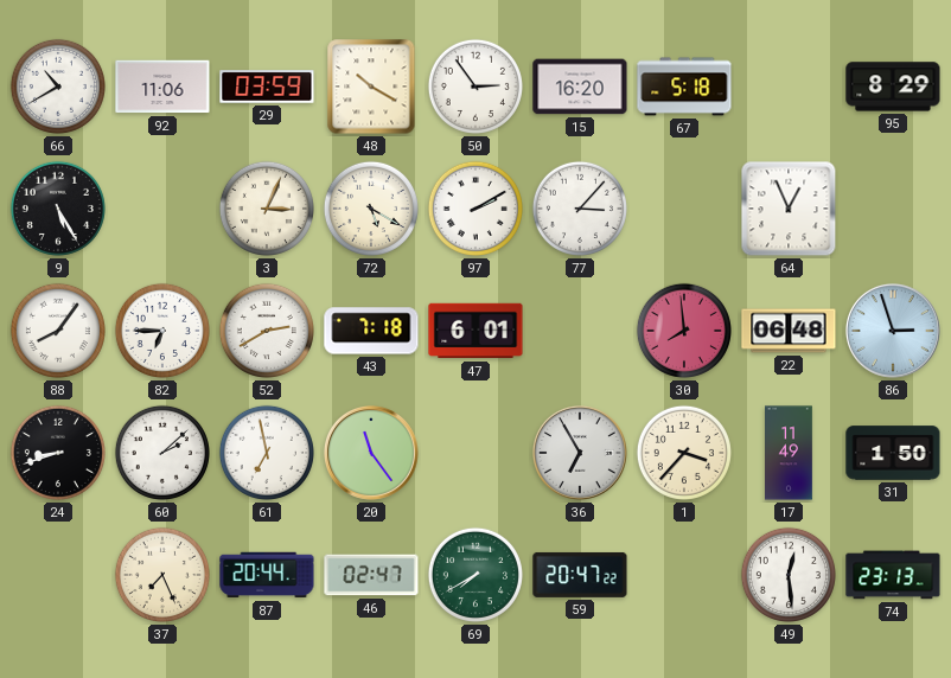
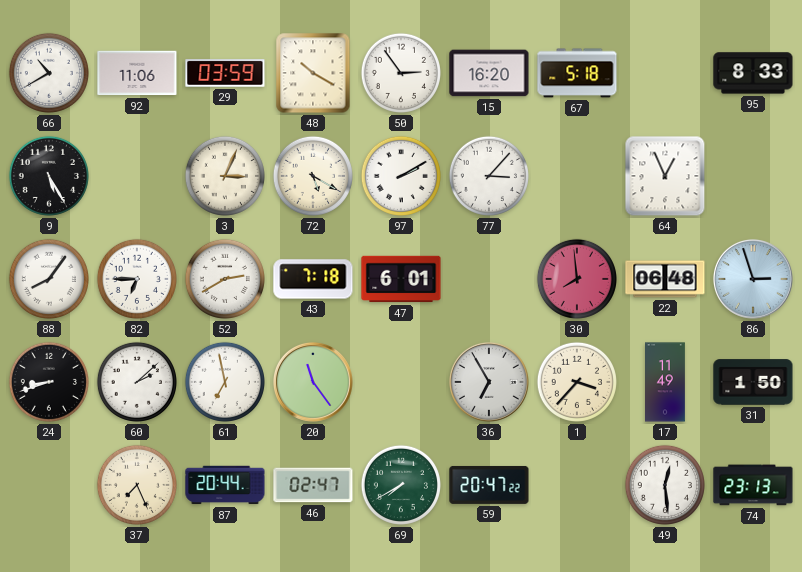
95: 8:29 -> 8:33 (753, 73)
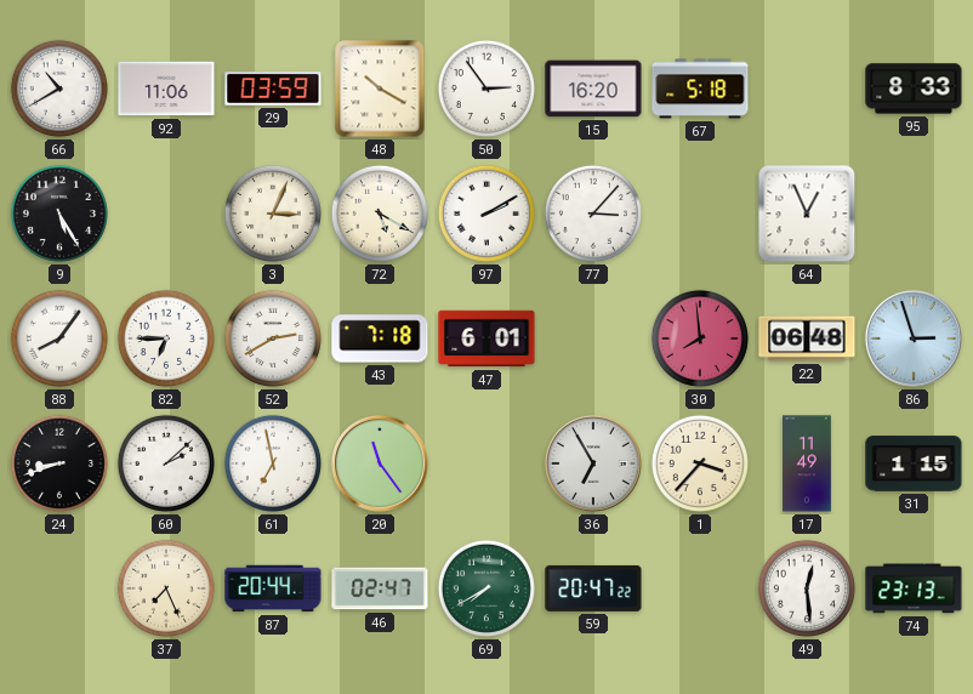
31: 1:50 -> 1:15 (914, 463)
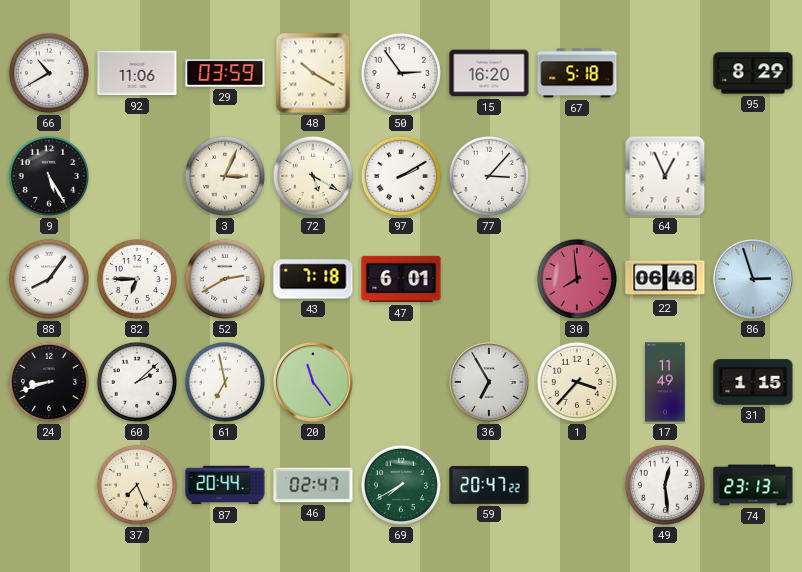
95: 8:33 -> 8:29 (753, 73)
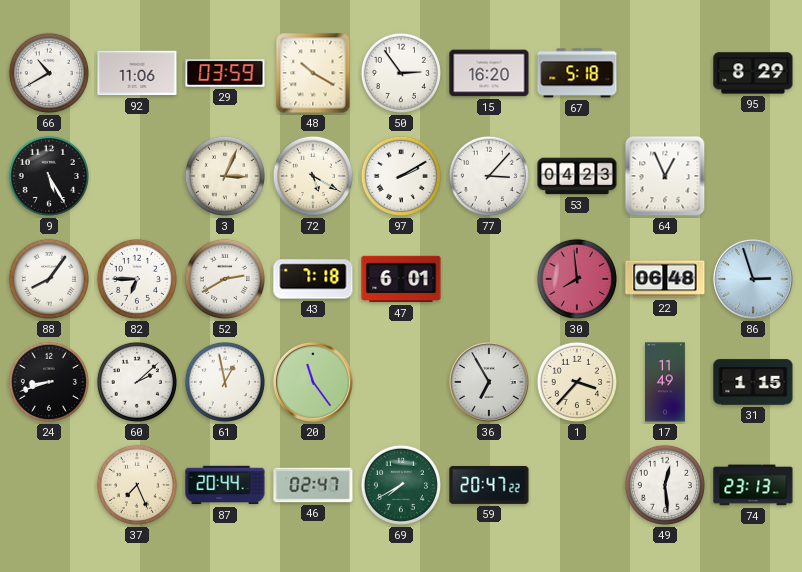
53: none -> 04:23 (577, 176)
61: 6:58 -> 12:58 (225, 382)
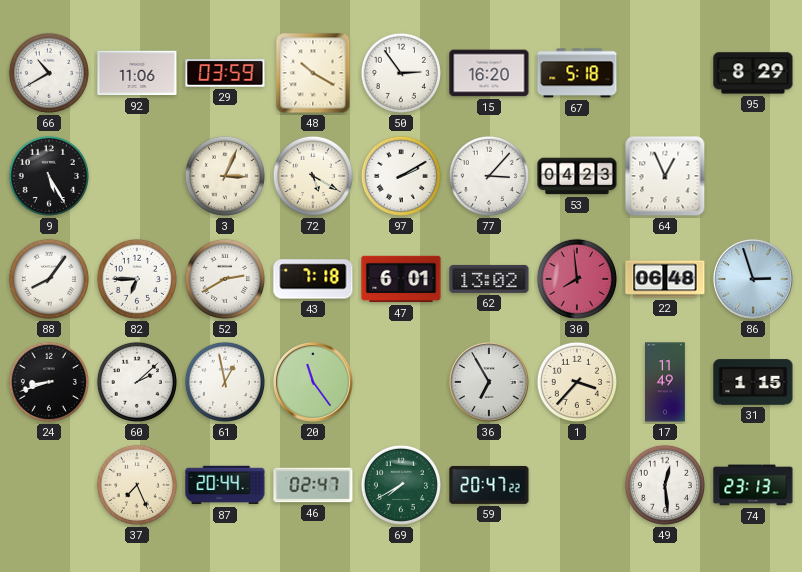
62: none -> 13:02 (489, 279)
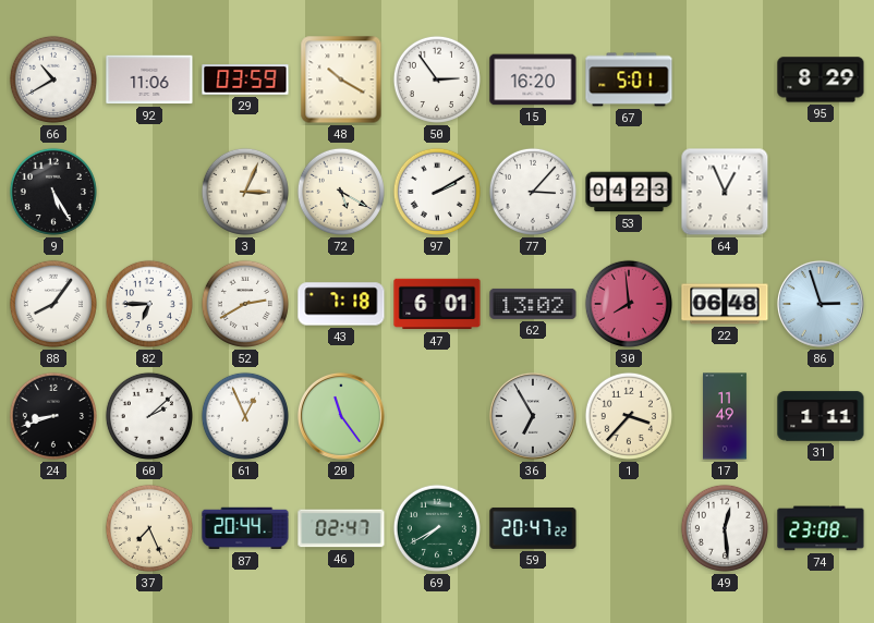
67: 5:18 -> 5:01 (629, 80)
61: 12:58 -> 12:56 (245, 416)
31: 1:15 -> 1:11 (821, 416)
74: 23:13 -> 23:08 (821, 528)
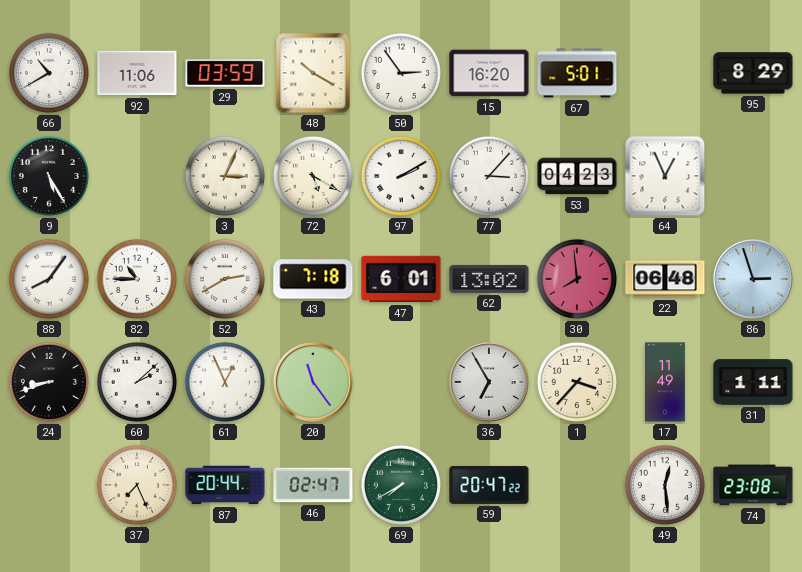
82: 6:45 -> 10:45 (137, 279)
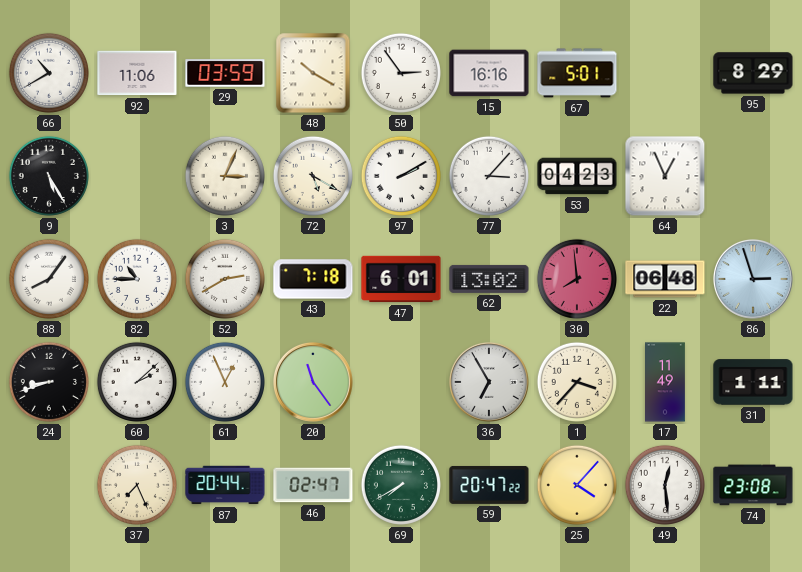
15: 16:20 -> 16:16 (489, 73)
25: none -> 4:07 (577, 485)
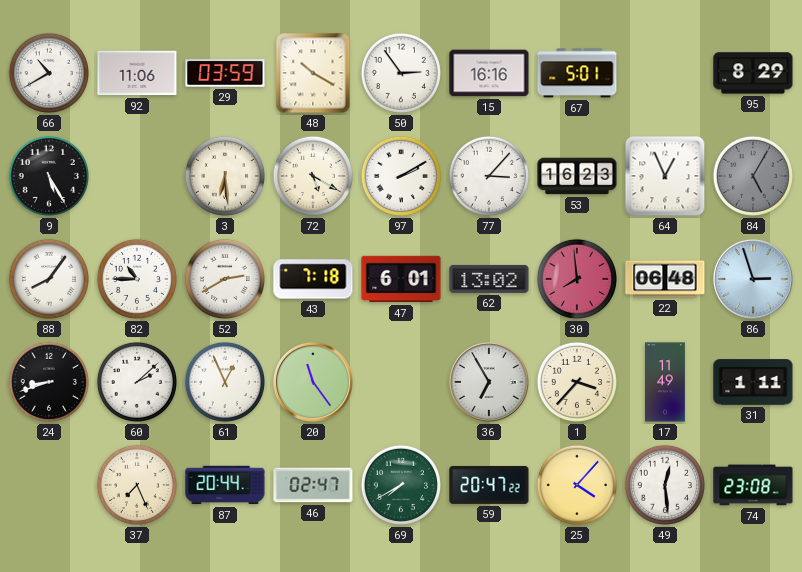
3: 3:04 -> 6:29 (225, 176)
53: 04:23 -> 16:23 (577, 176)
84: none -> 5:05 (753, 176)
